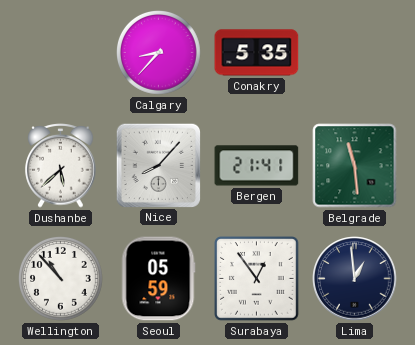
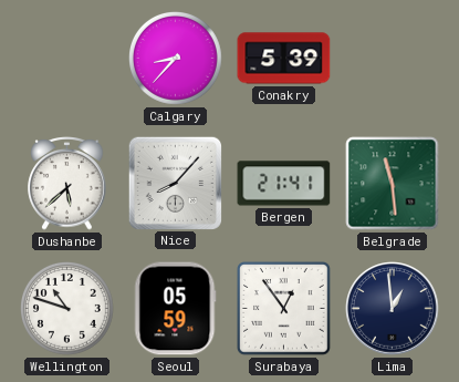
Conakry: 5:35 -> 5:39 (284, 59)
Wellington: 10:53 -> 10:48 (67, 309)
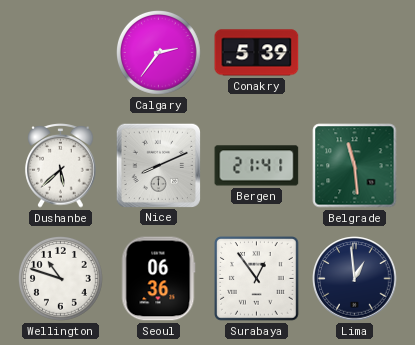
Calgary: 8:37 -> 2:36 (159, 53)
Nice: 8:07 -> 8:11 (158, 165)
Seoul: 05:59 -> 06:36 (158, 279)
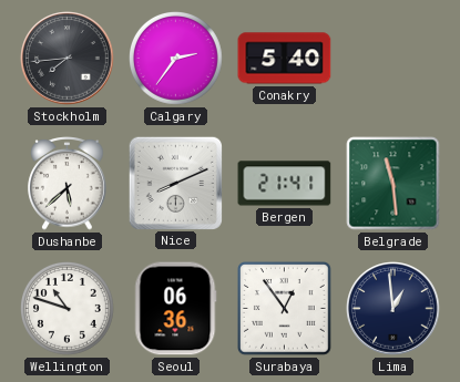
Stockholm: none -> 7:44 (68, 59)
Conakry: 5:39 -> 5:40 (285, 59)
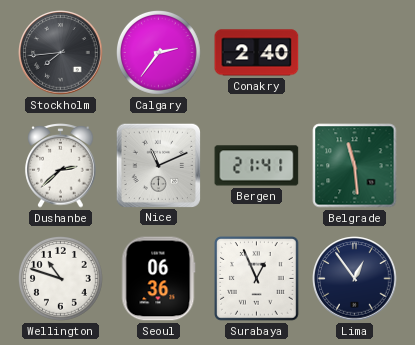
Conakry: 5:40 -> 2:40 (257, 53)
Dushanbe: 5:38 -> 2:38 (61, 166)
Nice: 8:11 -> 11:11 (158, 165)
Surabaya: 12:54 -> 12:56 (257, 279)
Lima: 12:59 -> 12:54 (355, 279)
